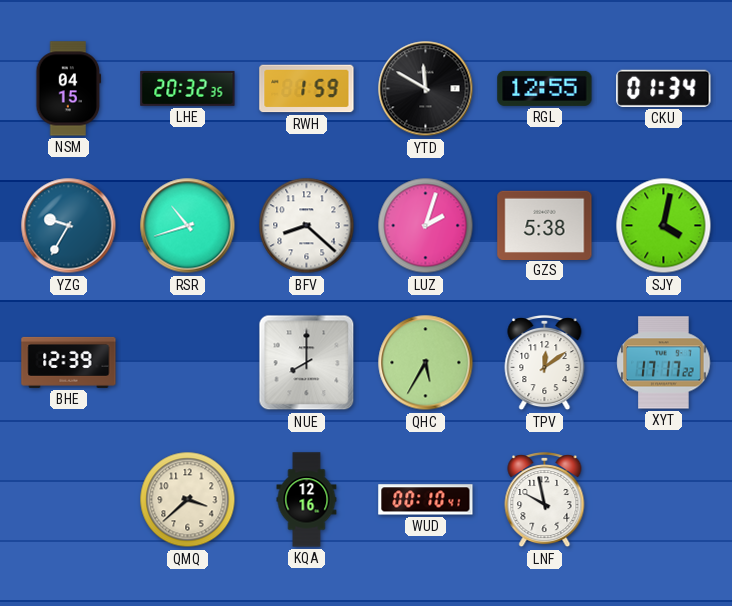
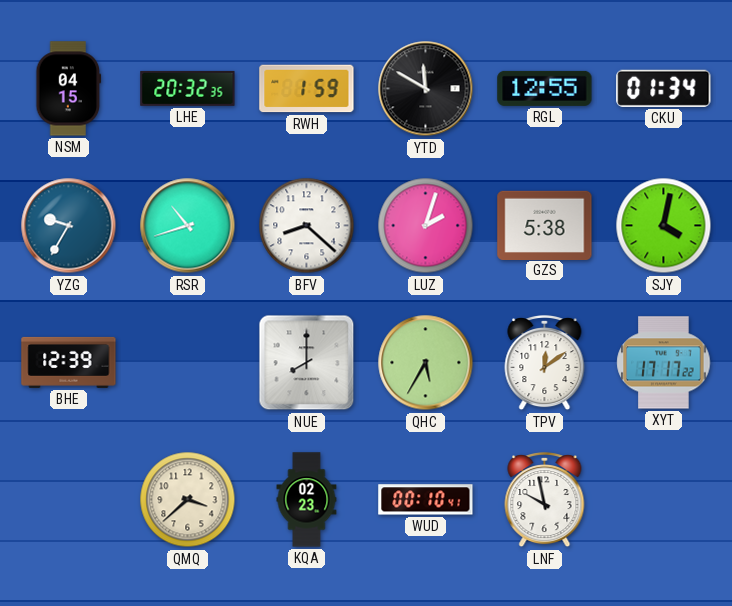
KQA: 12:16 -> 02:23 (307, 500)
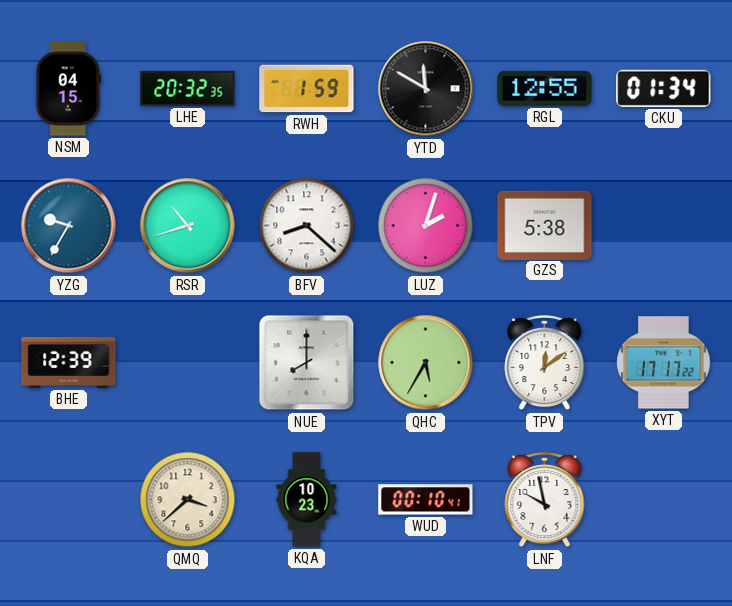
SJY: 4:02 -> none (664, 226)
KQA: 02:23 -> 10:23 (307, 500)
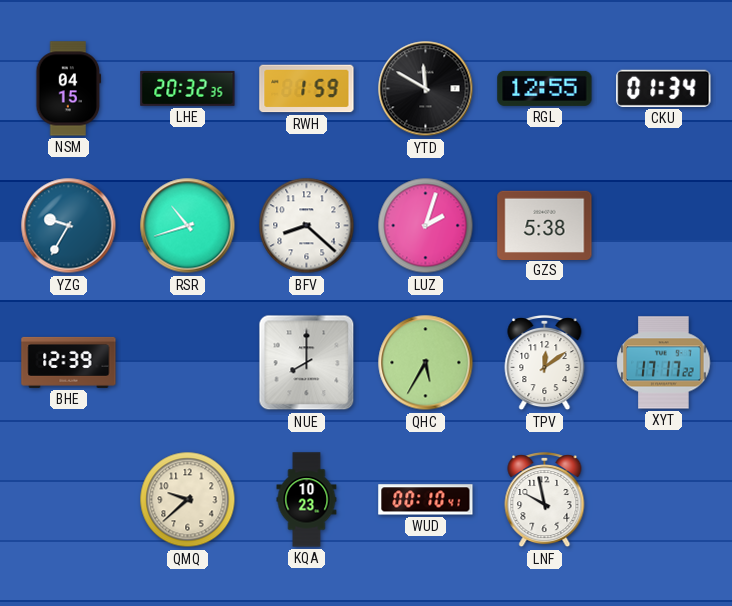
QMQ: 3:38 -> 9:38 (188, 500)
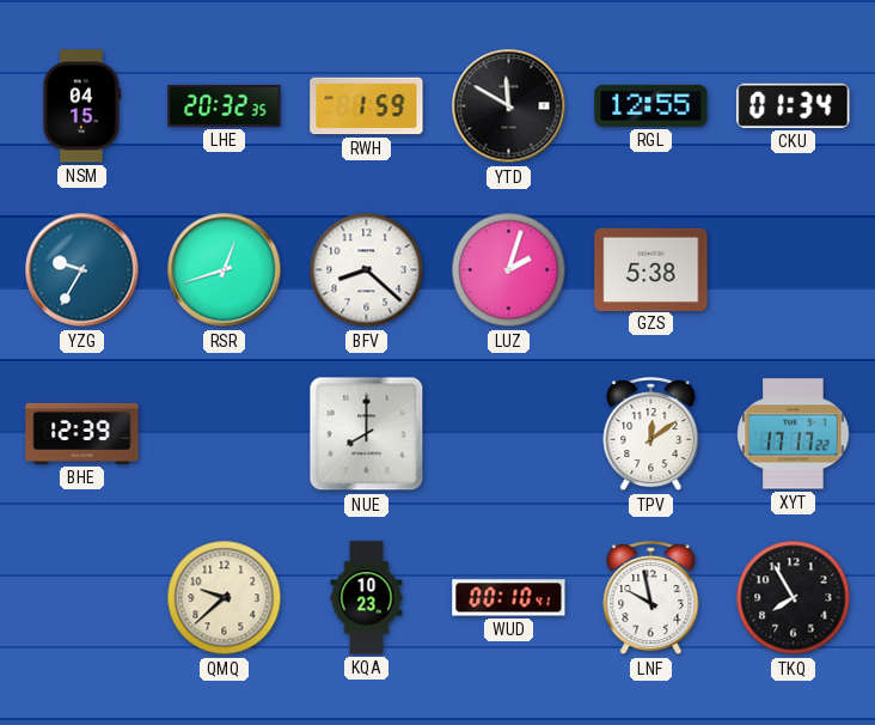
RSR: 10:42 -> 12:42 (225, 270)
QHC: 5:35 -> none (426, 363)
TKQ: none -> 7:55 (794, 598)
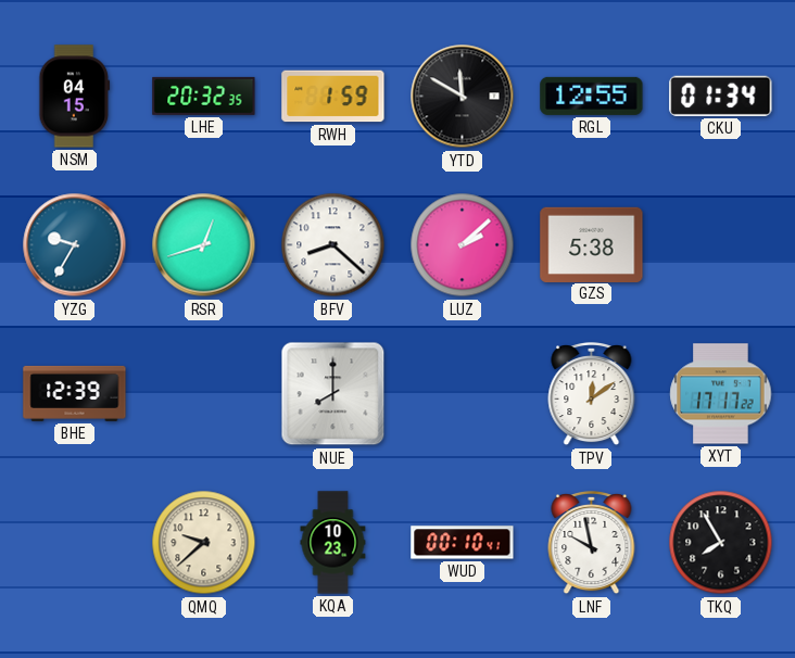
LUZ: 2:03 -> 2:08 (463, 245)
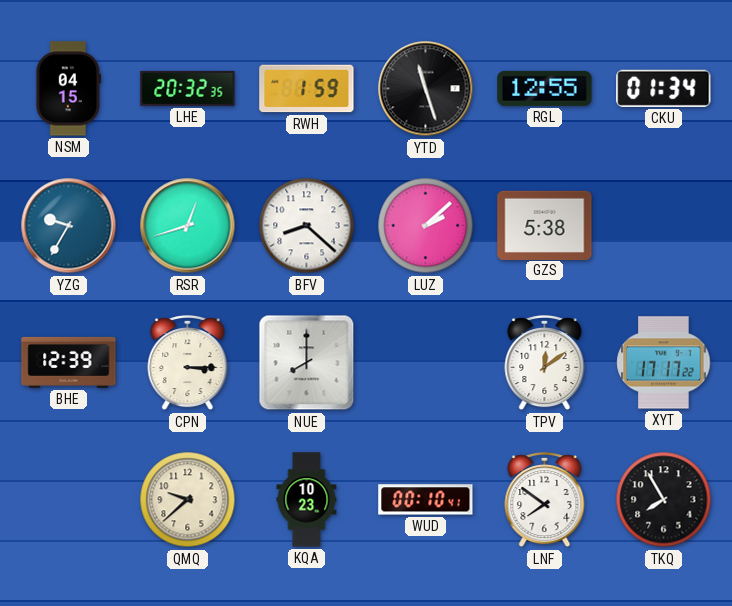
YTD: 11:50 -> 11:27 (426, 89)
CPN: none -> 3:15 (188, 363)
LNF: 9:58 -> 7:51 (545, 500)
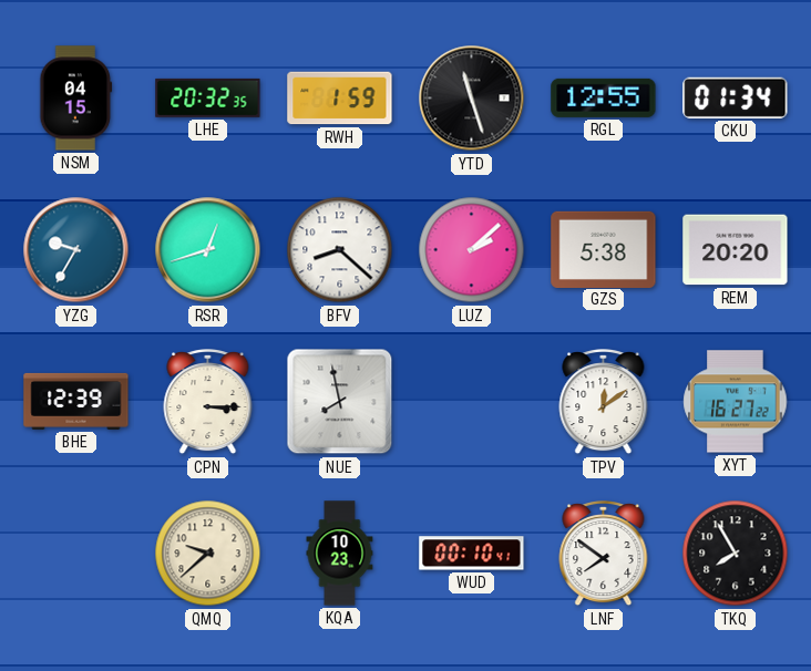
REM: none -> 20:20 (736, 250)
NUE: 8:00 -> 7:58 (340, 402)
XYT: 17:17 -> 16:27 (736, 402)
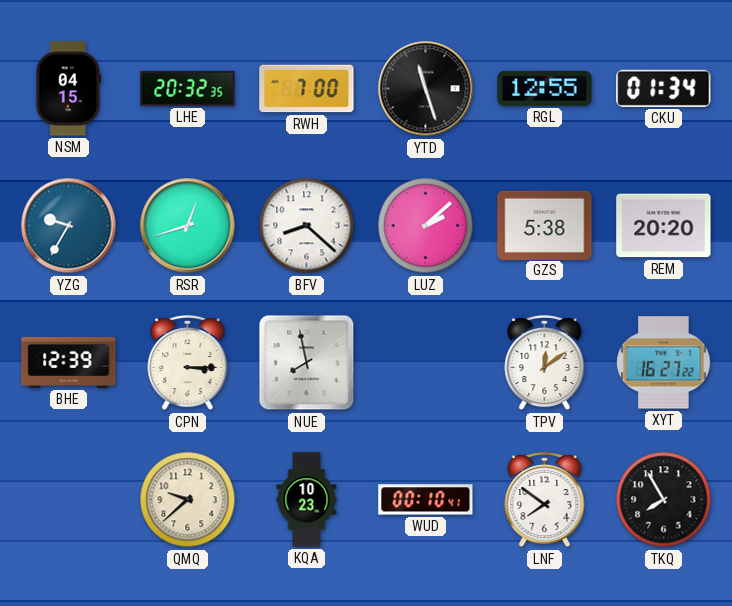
RWH: 1:59 -> 7:00 (307, 89)
